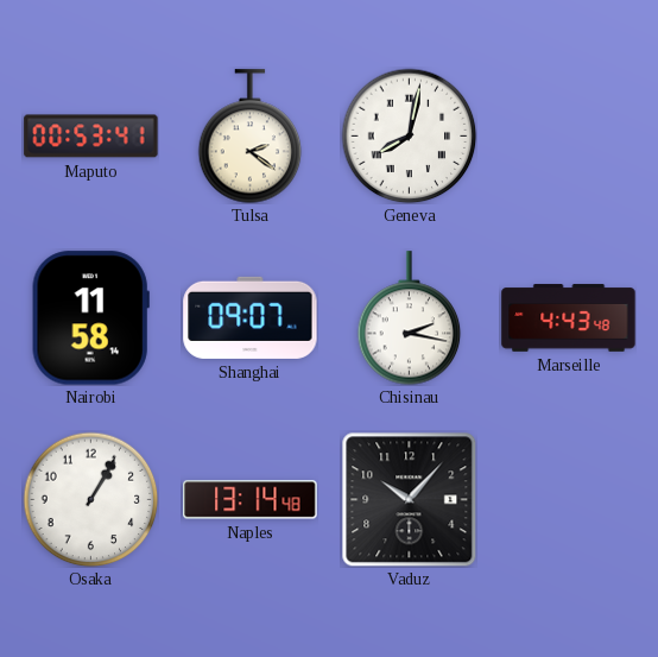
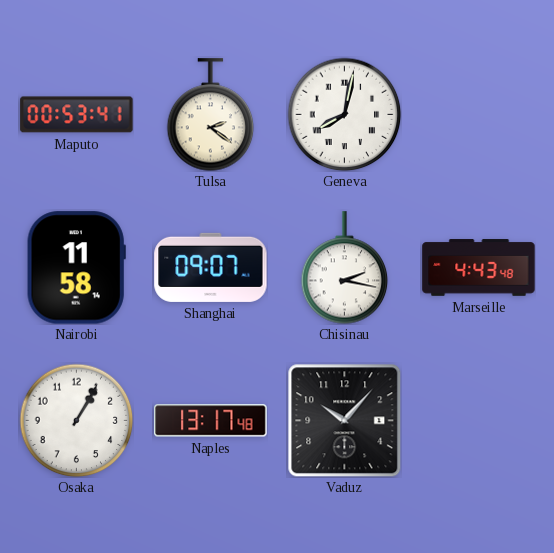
Naples: 13:14 -> 13:17 (211, 421)
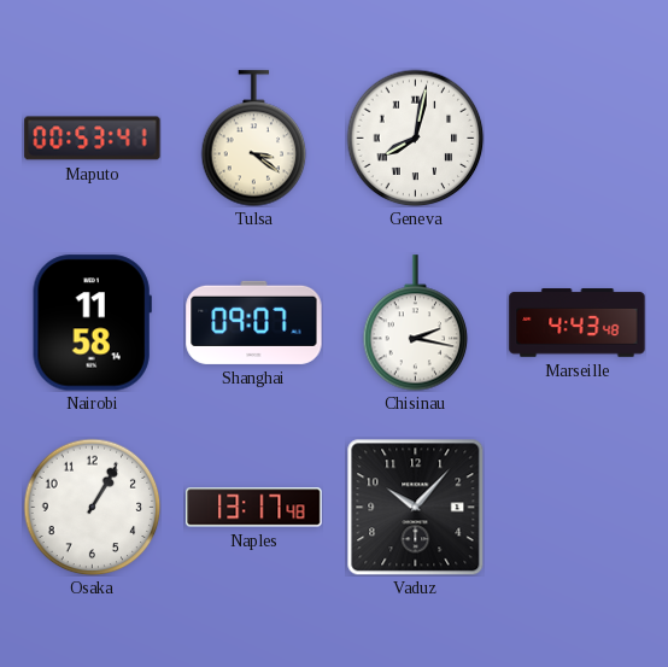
Tulsa: 2:21 -> 3:21 (254, 139)
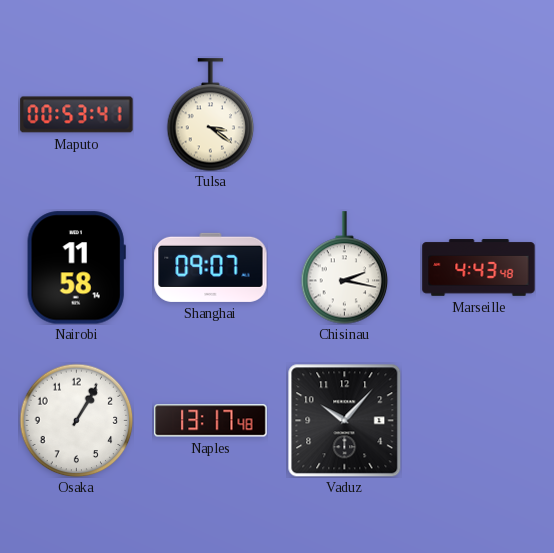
Geneva: 8:02 -> none (415, 138)
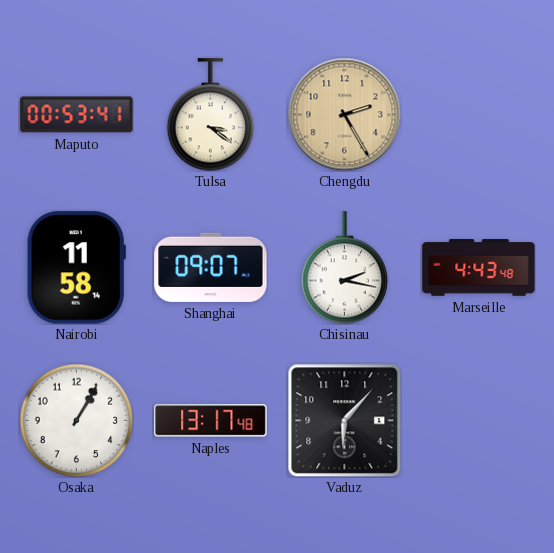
Chengdu: none -> 2:25 (344, 114)
Vaduz: 10:07 -> 6:07 (344, 420)
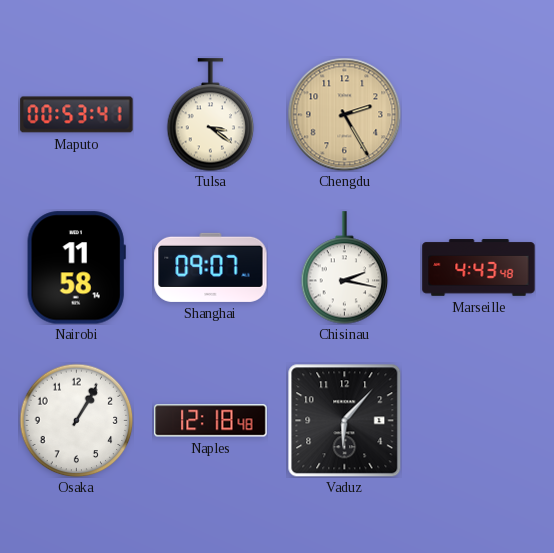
Naples: 13:17 -> 12:18 (211, 421)
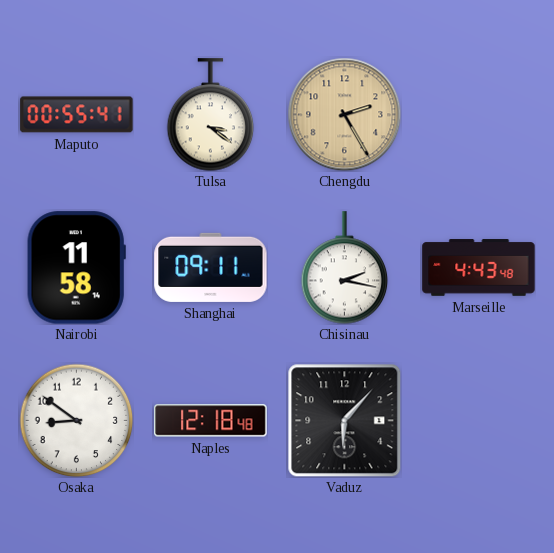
Maputo: 00:53 -> 00:55 (77, 115)
Shanghai: 09:07 -> 09:11 (211, 267)
Osaka: 1:05 -> 8:51 (76, 420)
